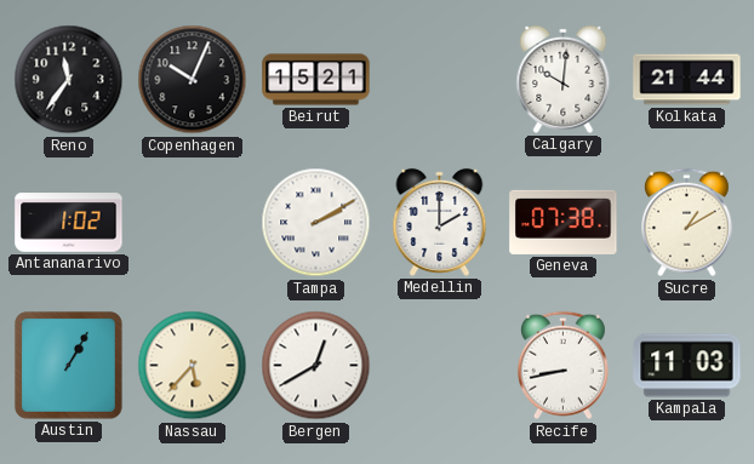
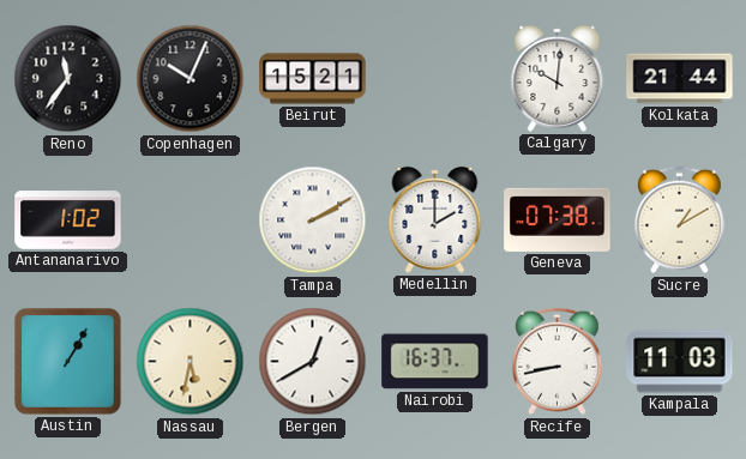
Nassau: 5:37 -> 5:32 (191, 362)
Nairobi: none -> 16:37 (435, 362)
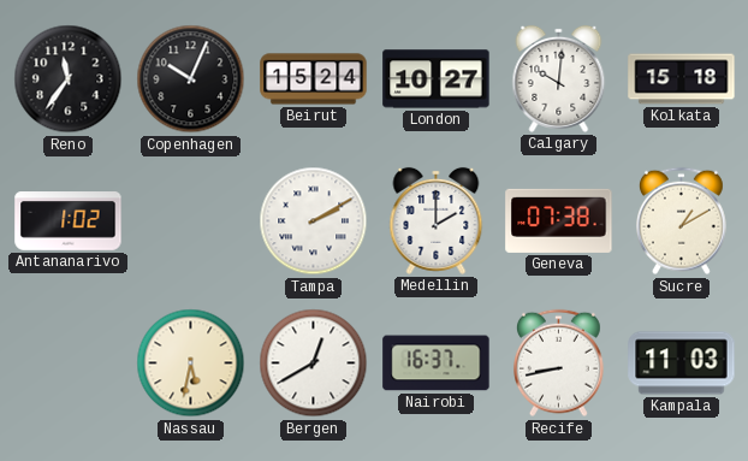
Beirut: 15:21 -> 15:24 (314, 79)
London: none -> 10:27 (437, 79)
Kolkata: 21:44 -> 15:18 (682, 79)
Austin: 1:05 -> none (67, 361)
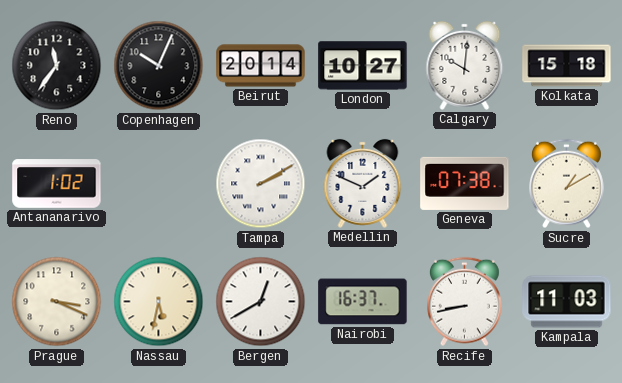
Beirut: 15:24 -> 20:14 (261, 66)
Medellin: 2:00 -> 1:49 (363, 183)
Prague: none -> 3:19 (57, 302)
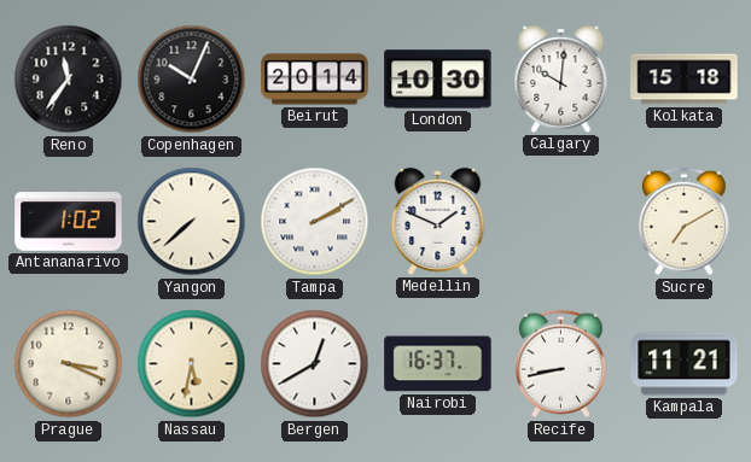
London: 10:27 -> 10:30 (438, 80)
Yangon: none -> 7:38 (192, 222)
Geneva: 07:38 -> none (465, 183)
Sucre: 1:10 -> 7:10 (685, 222)
Kampala: 11:03 -> 11:21 (685, 364)
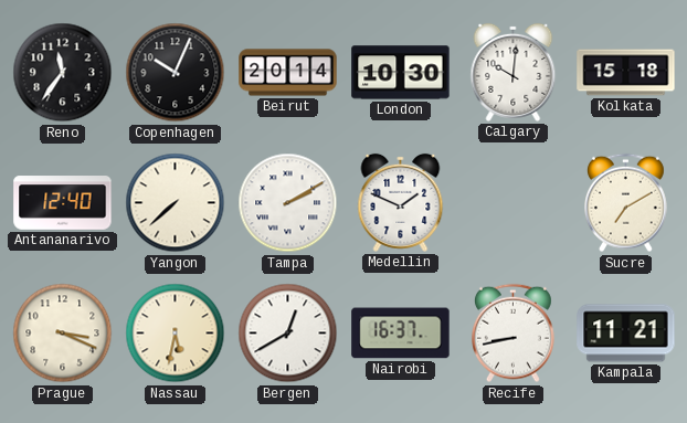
Antananarivo: 1:02 -> 12:40 (63, 203)
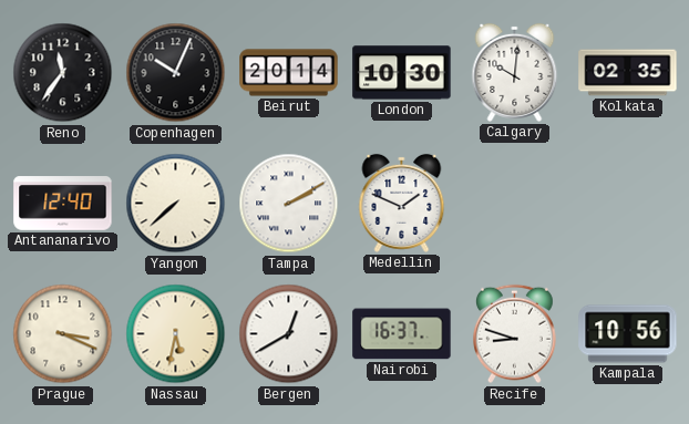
Kolkata: 15:18 -> 02:35 (628, 73)
Sucre: 7:10 -> none (626, 203)
Recife: 8:43 -> 8:48 (515, 334)
Kampala: 11:21 -> 10:56 (628, 334)
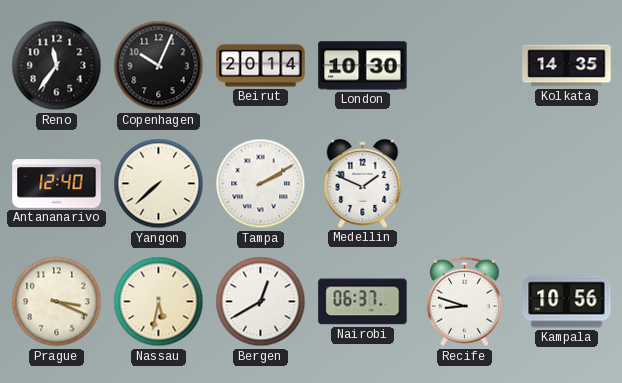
Calgary: 10:01 -> none (515, 72)
Kolkata: 02:35 -> 14:35 (567, 66)
Nairobi: 16:37 -> 06:37 (363, 302)
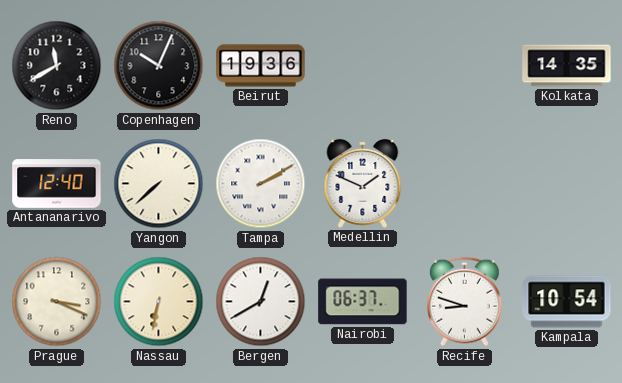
Reno: 11:36 -> 11:40 (57, 66)
Beirut: 20:14 -> 19:36 (261, 66)
London: 10:30 -> none (363, 66)
Nassau: 5:32 -> 6:32 (159, 302)
Kampala: 10:56 -> 10:54 (567, 302)
